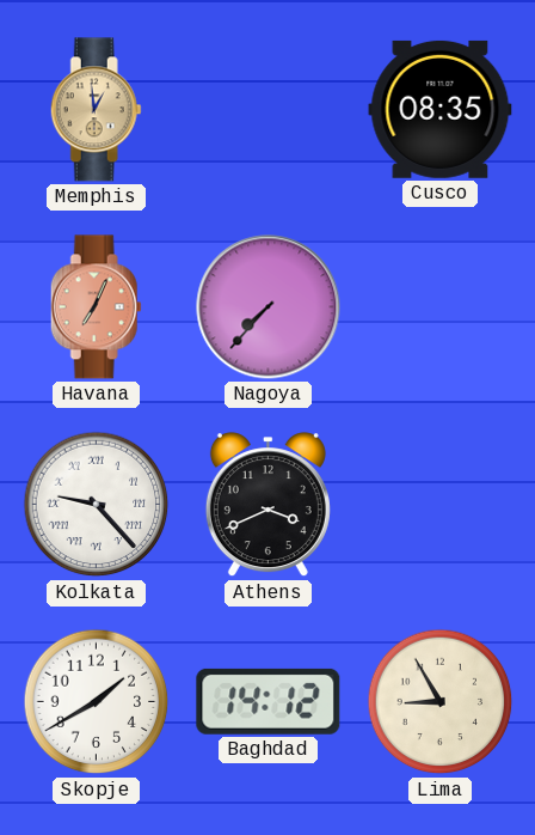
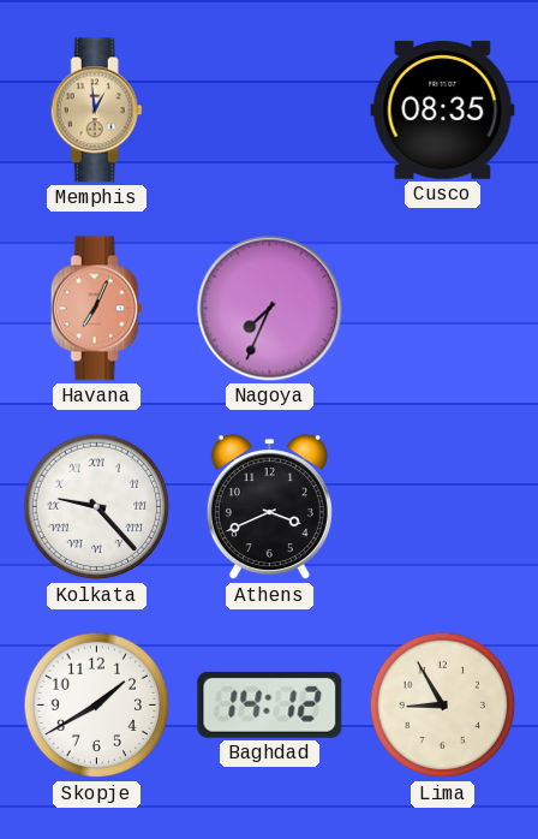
Nagoya: 7:37 -> 7:34 (270, 309)
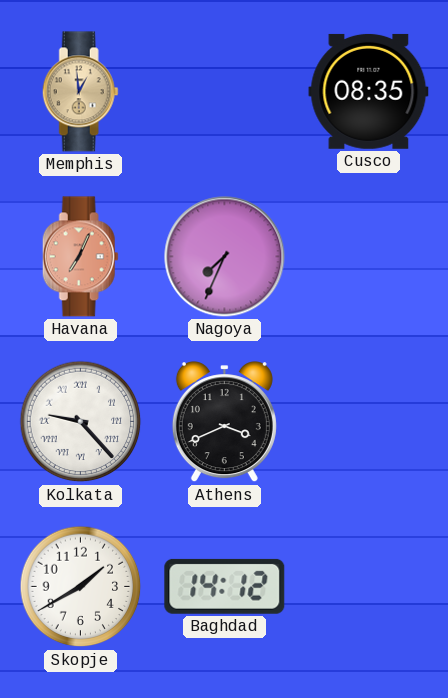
Lima: 8:55 -> none (443, 706)
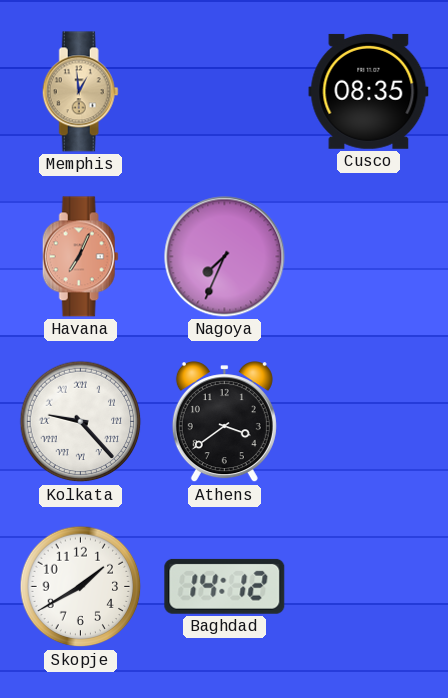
Athens: 3:41 -> 3:39 (224, 422)
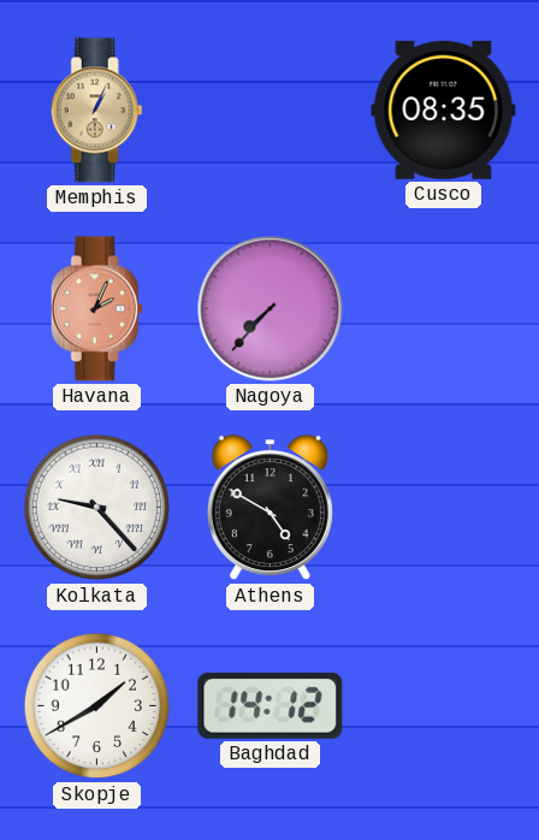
Memphis: 12:59 -> 1:04 (96, 111)
Havana: 7:04 -> 2:04 (96, 309)
Nagoya: 7:34 -> 7:37 (271, 309)
Athens: 3:39 -> 4:50 (269, 508)
